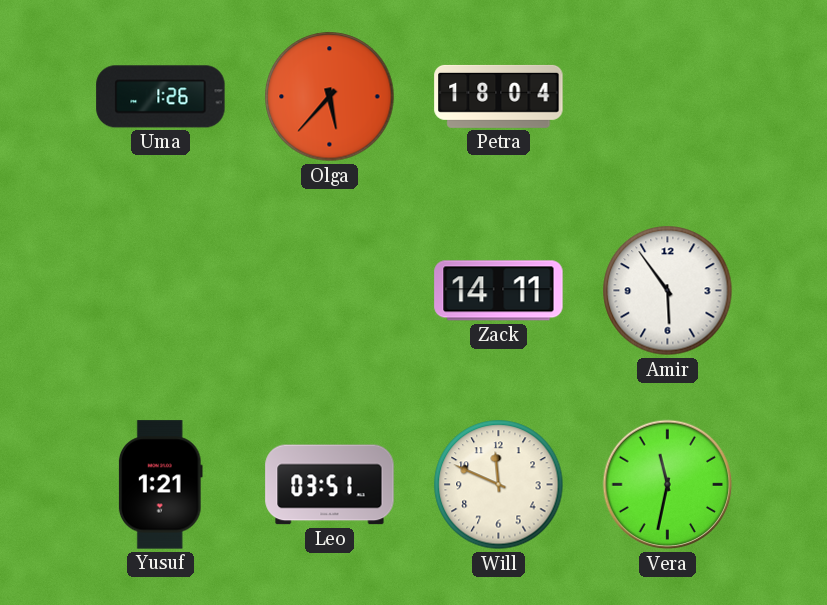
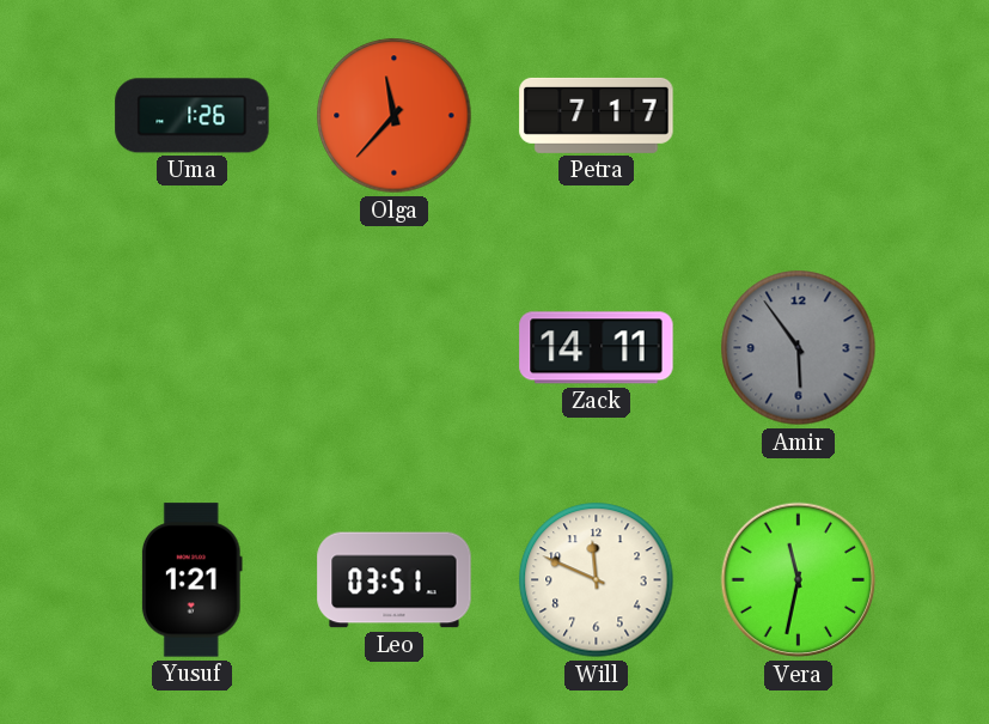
Olga: 5:37 -> 11:37 (395, 116)
Petra: 18:04 -> 7:17 (597, 115)
Amir dial: white -> grey (799, 348)
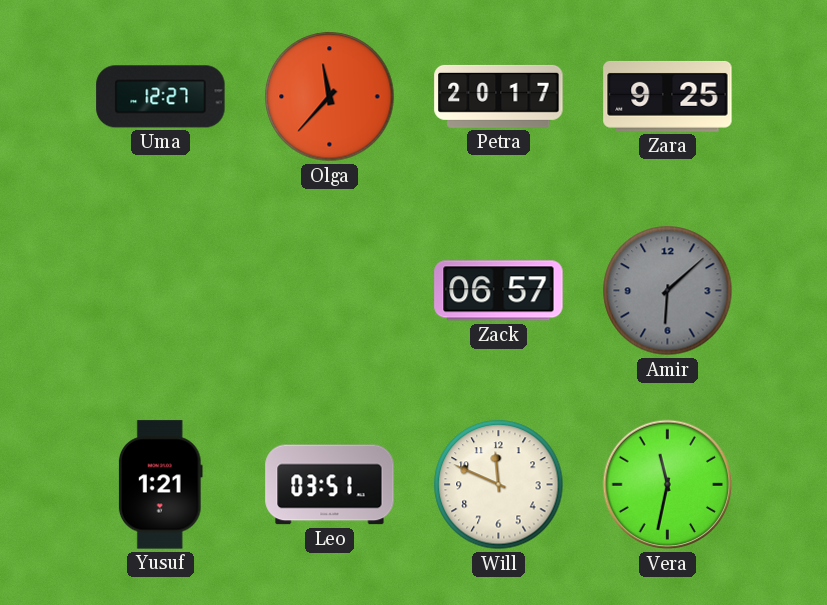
Uma: 1:26 -> 12:27 (161, 97)
Petra: 7:17 -> 20:17 (499, 96)
Zara: none -> 9:25 (668, 96)
Zack: 14:11 -> 06:57 (499, 291)
Amir: 5:54 -> 6:08 (668, 291)
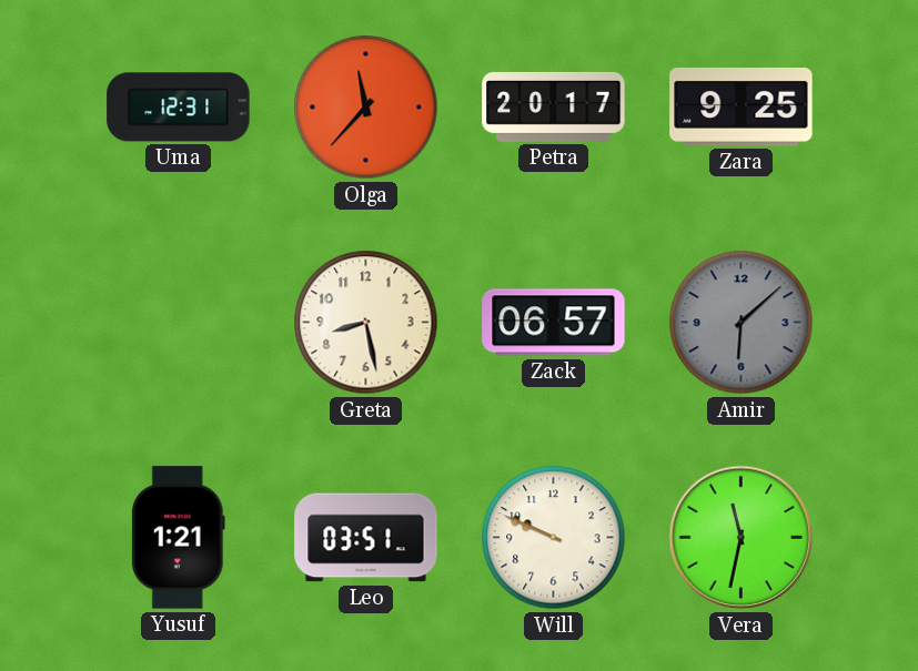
Uma: 12:27 -> 12:31 (179, 108)
Greta: none -> 8:28 (366, 323)
Will: 11:49 -> 9:49 (554, 538)
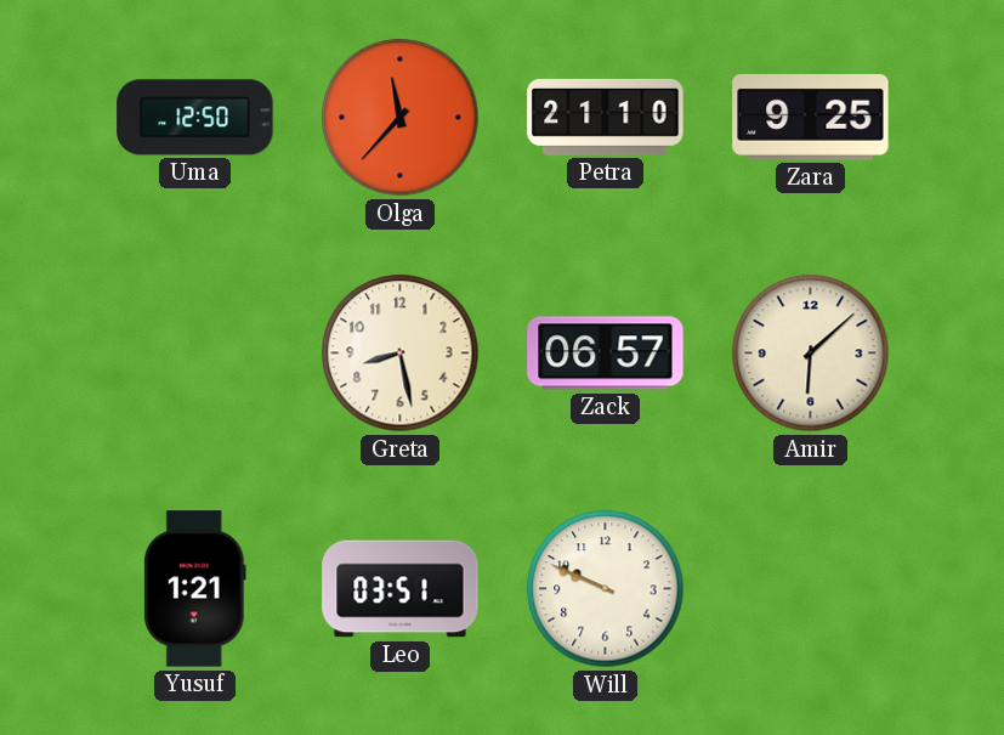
Uma: 12:31 -> 12:50 (195, 118)
Petra: 20:17 -> 21:10 (606, 117)
Amir dial: grey -> cream (811, 354)
Vera: 11:32 -> none (742, 538)
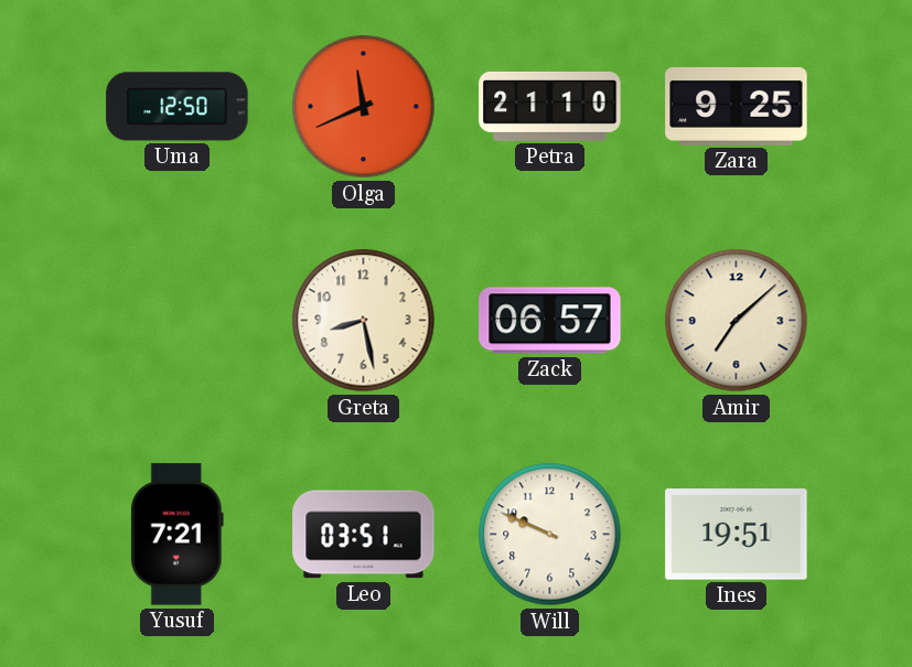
Olga: 11:37 -> 11:41 (364, 107)
Amir: 6:08 -> 7:08 (737, 321)
Yusuf: 1:21 -> 7:21 (176, 535)
Ines: none -> 19:51 (737, 535)
